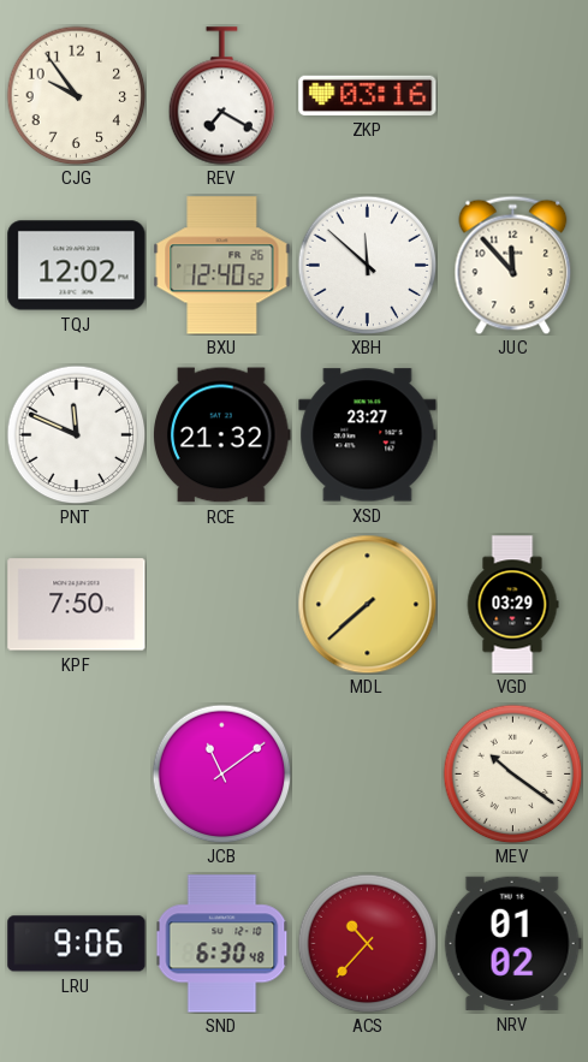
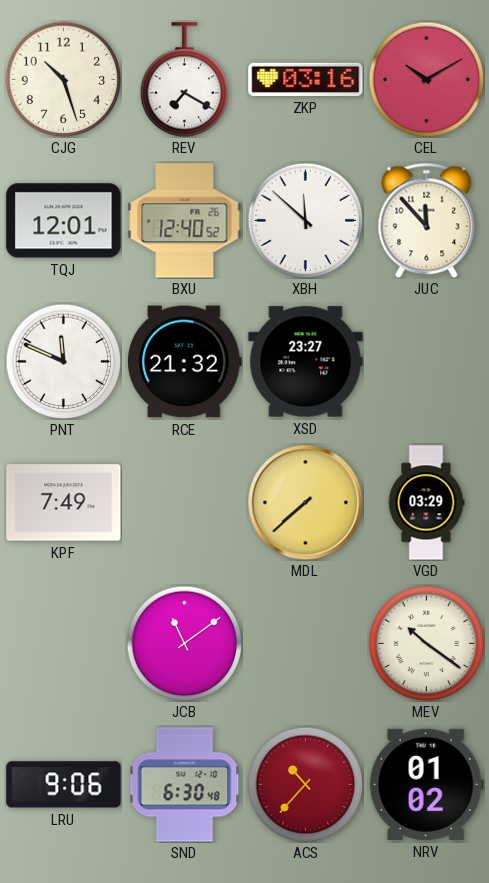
CJG: 9:54 -> 10:27 (63, 79)
CEL: none -> 10:10 (426, 79)
TQJ: 12:02 -> 12:01 (64, 221)
KPF: 7:50 -> 7:49 (64, 503)
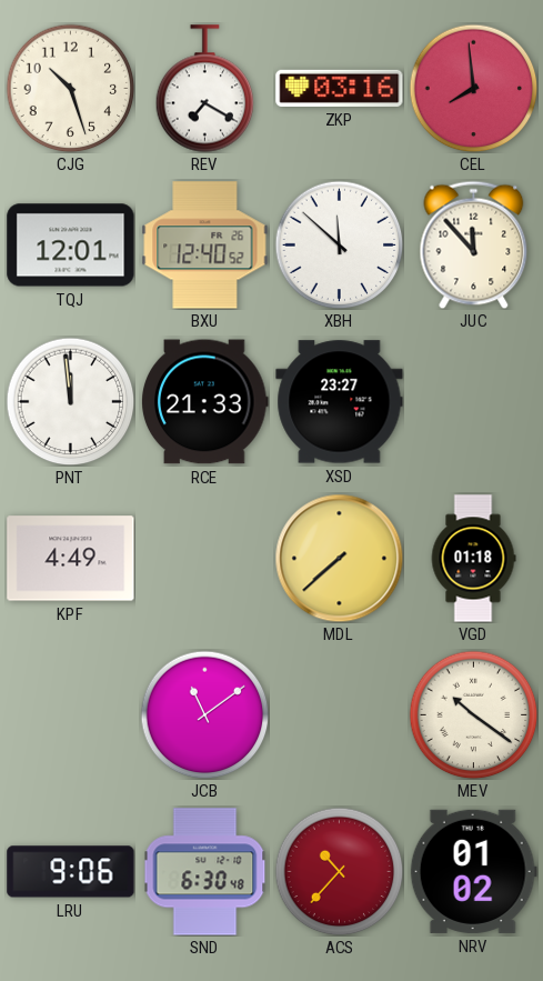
CEL: 10:10 -> 7:59 (473, 88)
PNT: 11:49 -> 11:59 (70, 401)
RCE: 21:32 -> 21:33 (205, 402)
KPF: 7:49 -> 4:49 (71, 559)
VGD: 03:29 -> 01:18 (473, 559)
